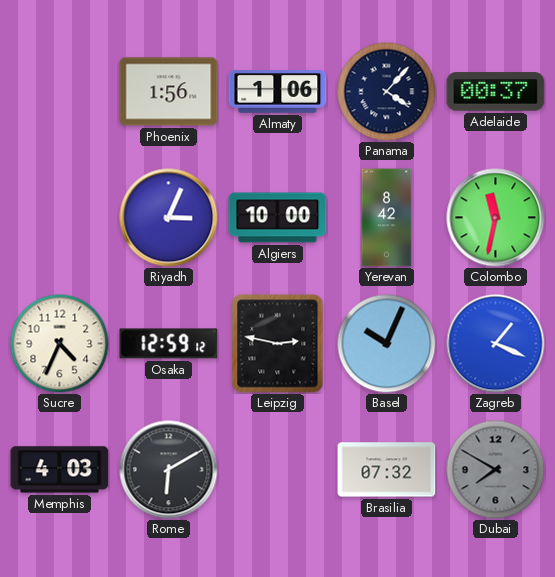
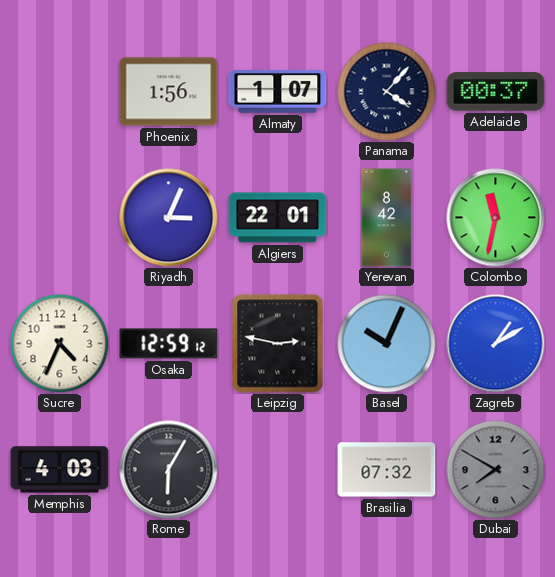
Almaty: 1:06 -> 1:07 (278, 92)
Algiers: 10:00 -> 22:01 (278, 218)
Zagreb: 1:19 -> 1:10 (496, 344)
Rome: 6:10 -> 6:05 (169, 470)
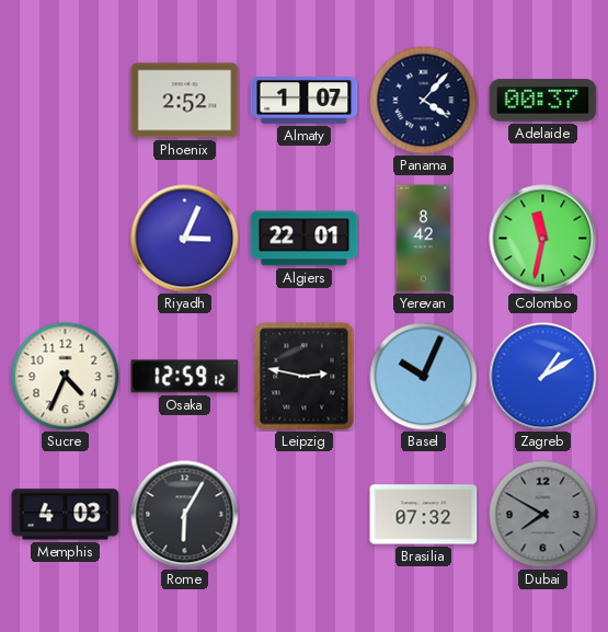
Phoenix: 1:56 -> 2:52 (185, 101)
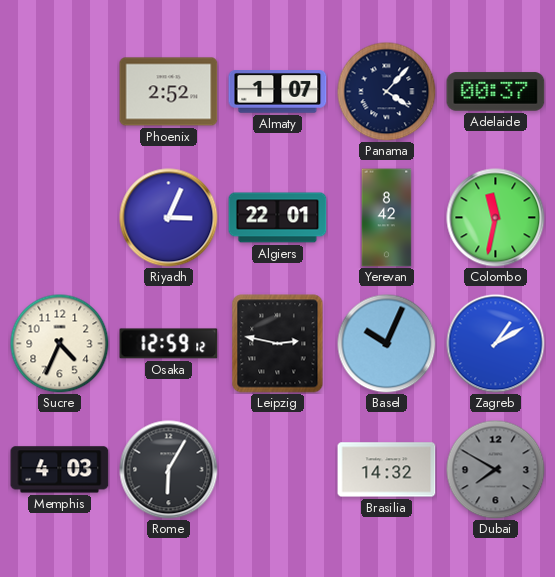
Brasilia: 07:32 -> 14:32 (387, 470)
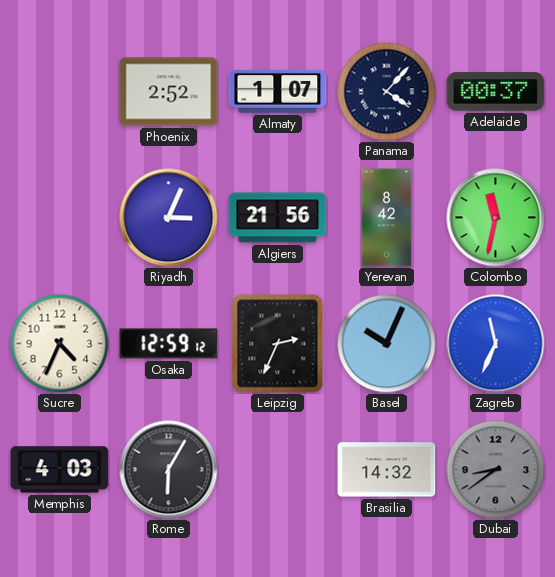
Algiers: 22:01 -> 21:56 (278, 218)
Leipzig: 2:47 -> 2:34 (278, 344)
Zagreb: 1:10 -> 11:34 (496, 344)
Dubai: 7:50 -> 8:39 (496, 470)
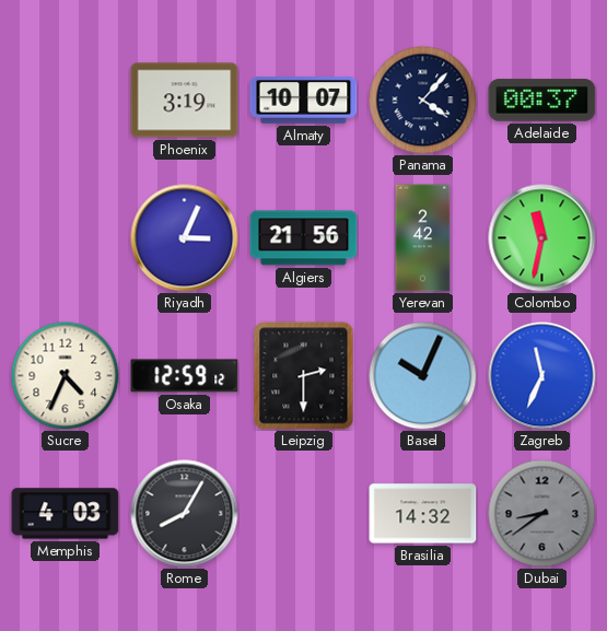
Phoenix: 2:52 -> 3:19 (185, 101)
Almaty: 1:07 -> 10:07 (304, 101)
Yerevan: 8:42 -> 2:42 (423, 238)
Leipzig: 2:34 -> 2:30 (304, 376)
Rome: 6:05 -> 8:05 (185, 514)
